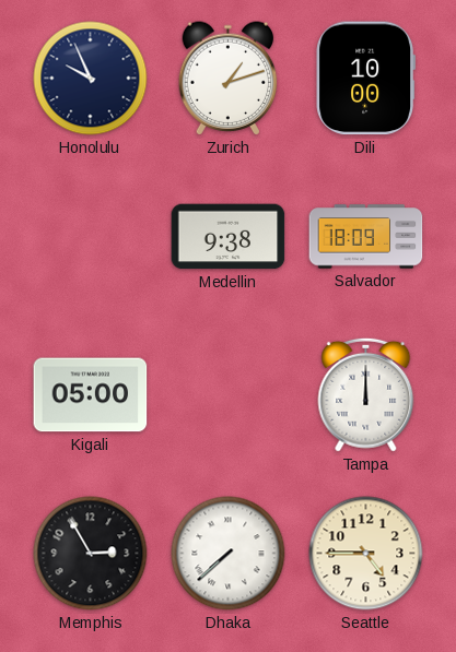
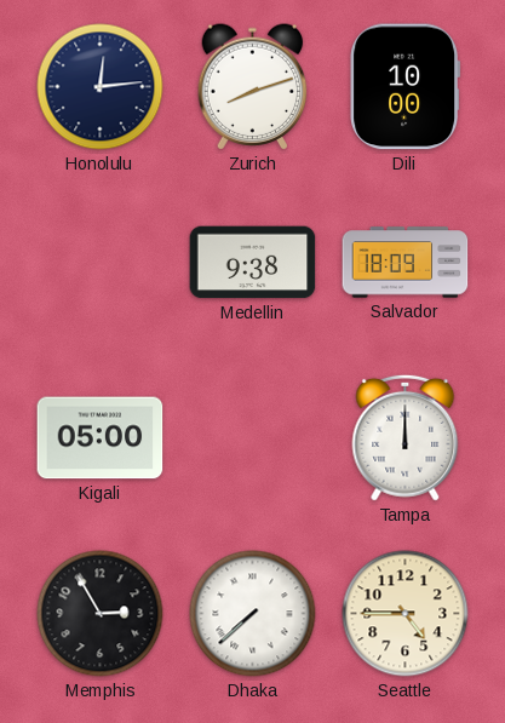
Honolulu: 9:56 -> 12:14 (101, 87)
Zurich: 1:12 -> 8:12 (253, 87)
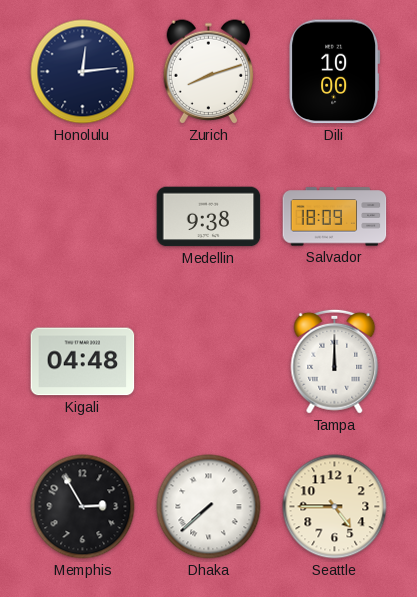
Kigali: 05:00 -> 04:48 (83, 362)
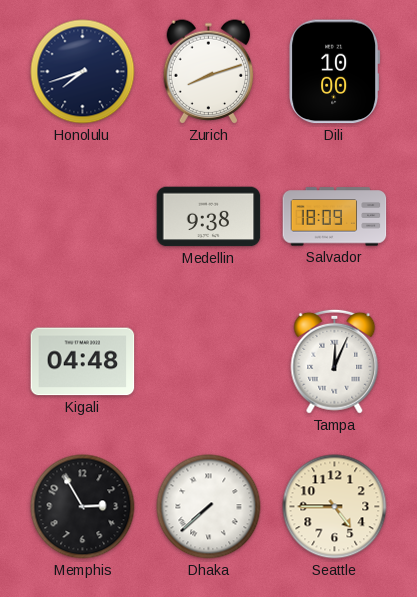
Honolulu: 12:14 -> 7:42 (83, 72)
Tampa: 12:00 -> 12:04 (335, 361)
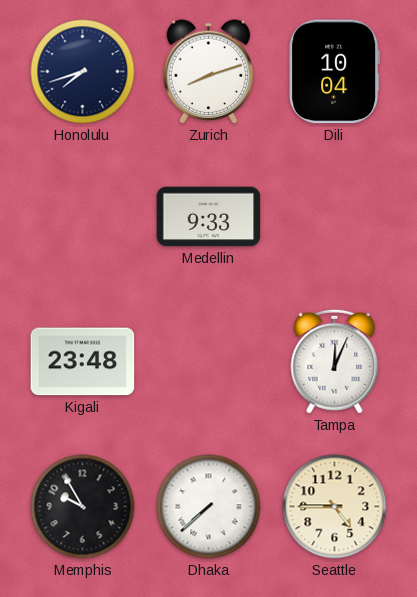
Dili: 10:00 -> 10:04 (335, 72)
Medellin: 9:38 -> 9:33 (209, 217)
Salvador: 18:09 -> none (335, 217)
Kigali: 04:48 -> 23:48 (83, 362)
Memphis: 2:55 -> 9:55 (83, 507)
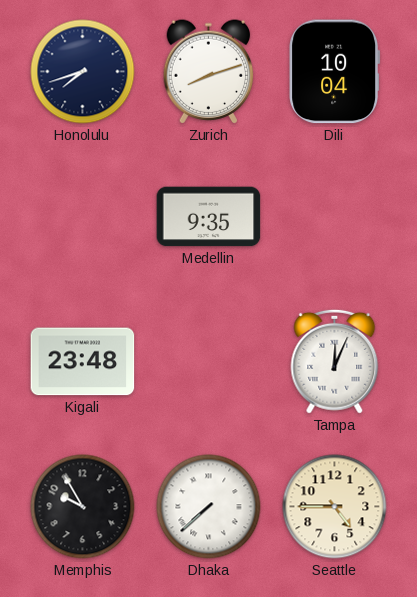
Medellin: 9:33 -> 9:35 (209, 217)
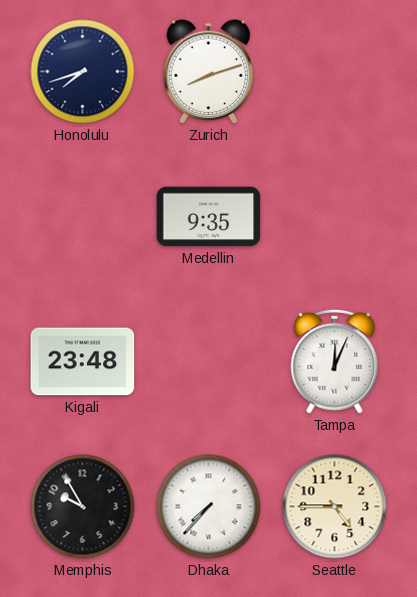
Dili: 10:04 -> none (335, 72)
Dhaka: 7:38 -> 7:37 (209, 507)
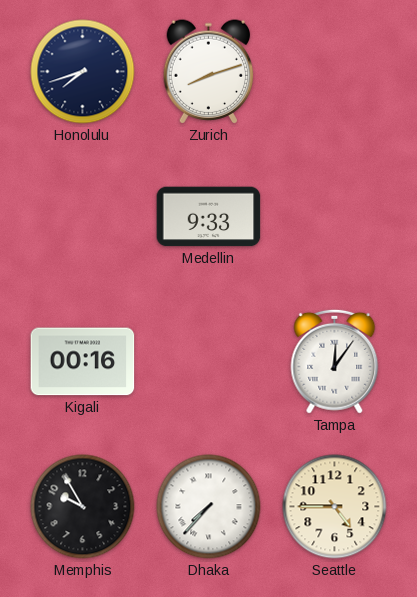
Medellin: 9:35 -> 9:33 (209, 217)
Kigali: 23:48 -> 00:16 (83, 362)
Tampa: 12:04 -> 12:06 (335, 361)
